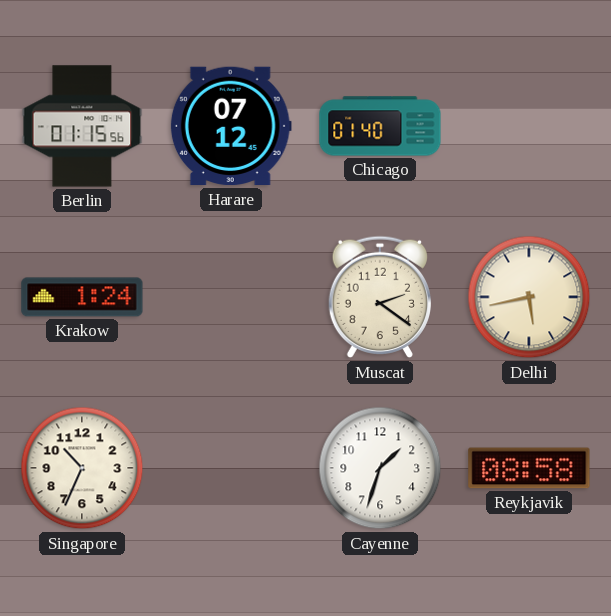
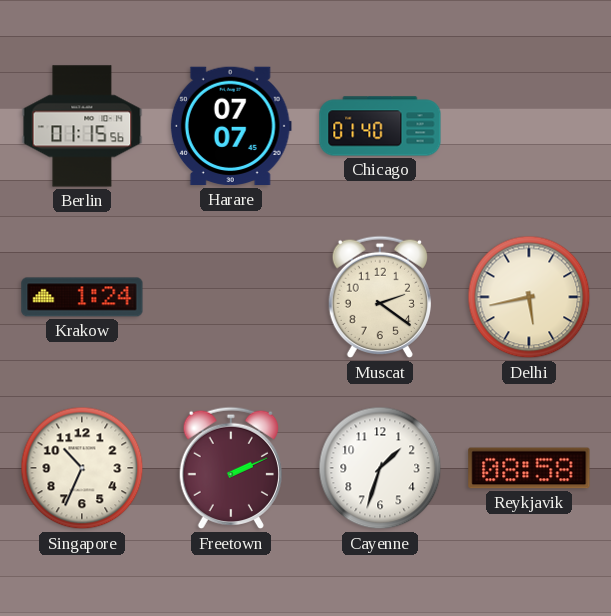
Harare: 07:12 -> 07:07 (231, 126)
Freetown: none -> 2:11 (230, 468)
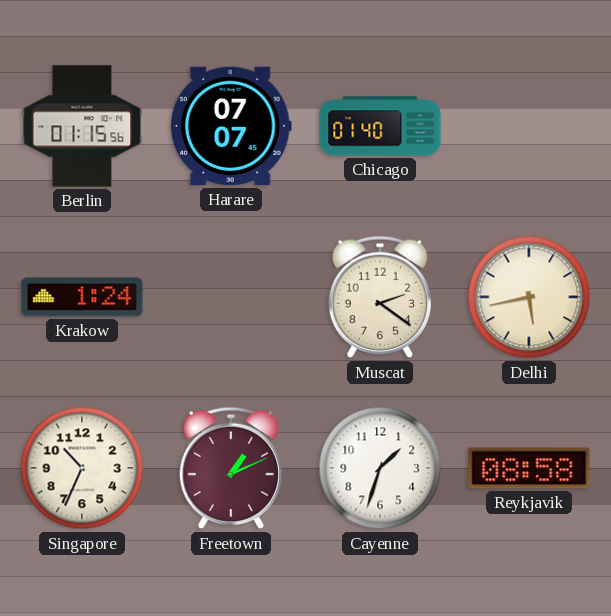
Freetown: 2:11 -> 1:11 (230, 468)
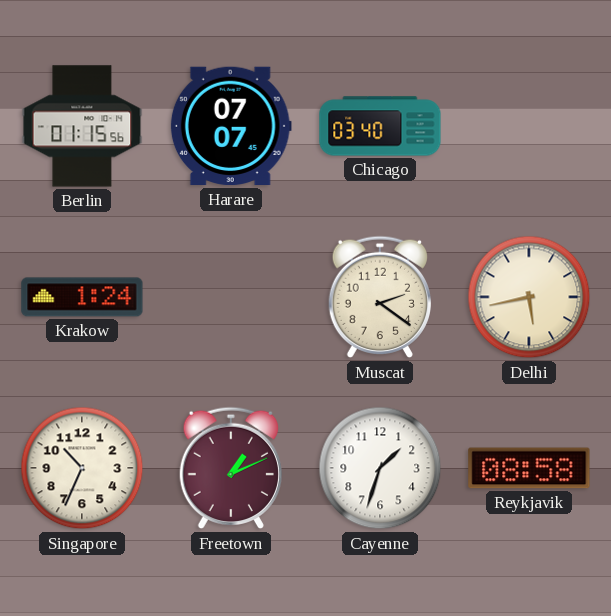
Chicago: 01:40 -> 03:40 (380, 126)
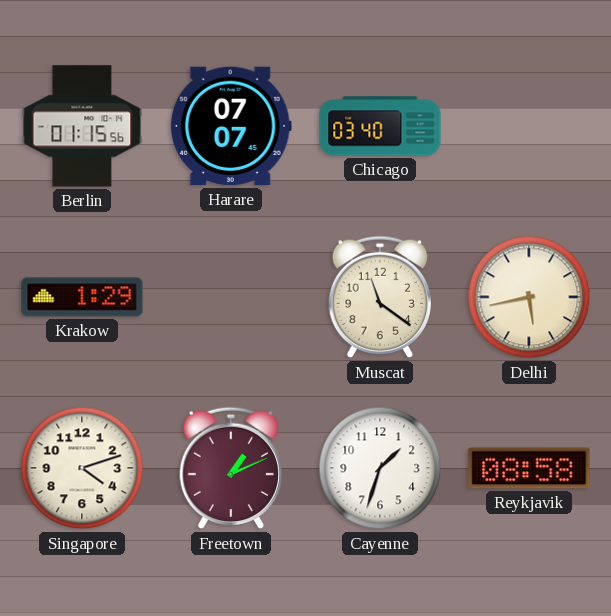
Krakow: 1:24 -> 1:29 (82, 297)
Muscat: 2:21 -> 11:21 (379, 297)
Singapore: 10:34 -> 4:12 (82, 468)
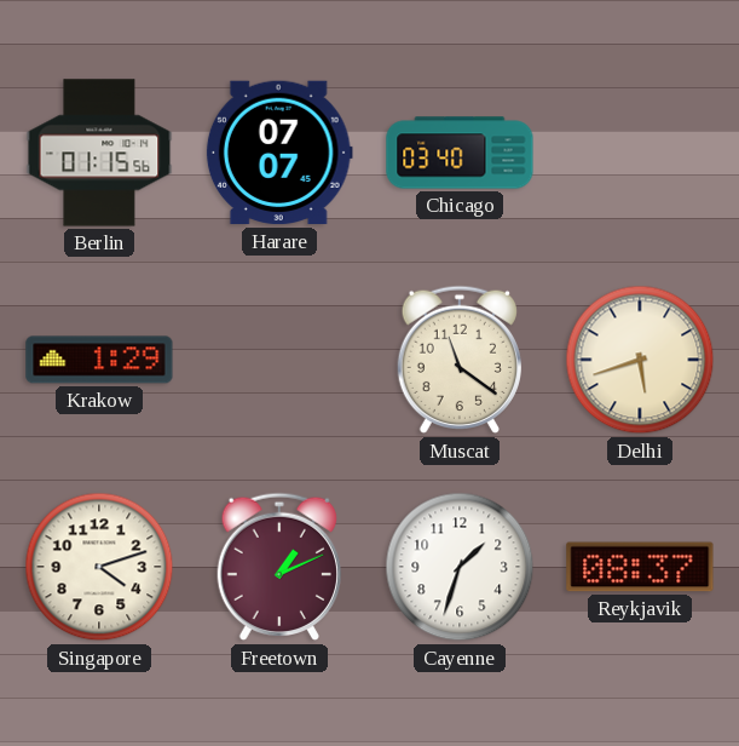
Delhi: 5:43 -> 5:42 (640, 360)
Reykjavik: 08:58 -> 08:37 (640, 567)
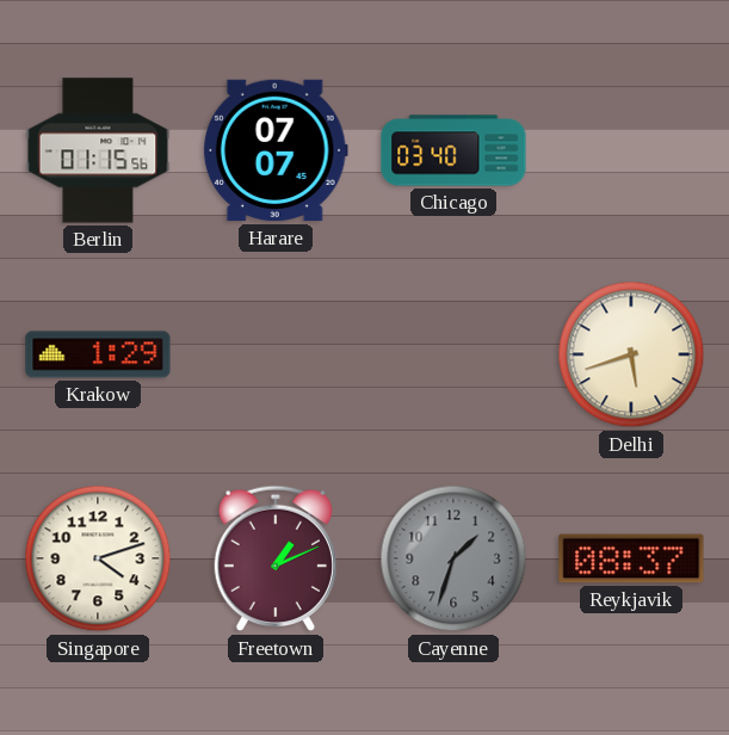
Muscat: 11:21 -> none (458, 360)
Cayenne dial: white -> grey (453, 558)
